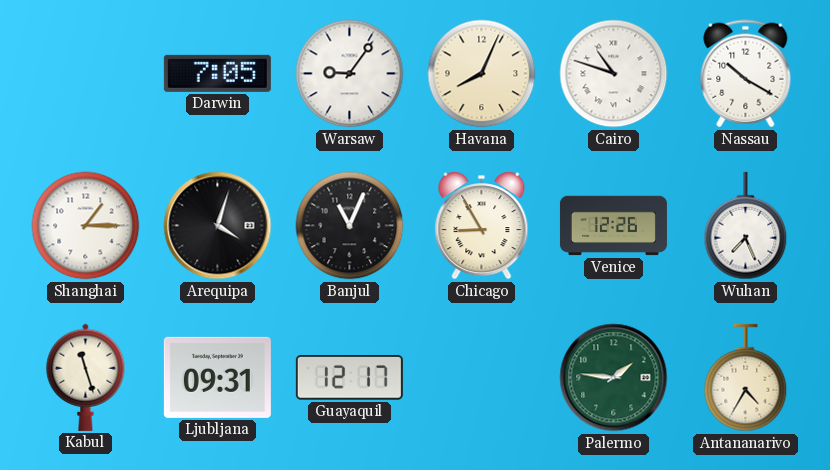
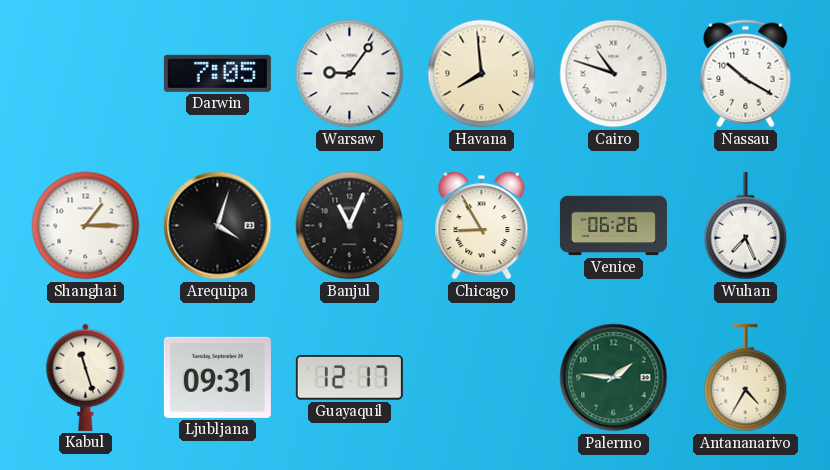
Havana: 8:04 -> 7:59 (482, 74)
Venice: 12:26 -> 06:26 (613, 226)
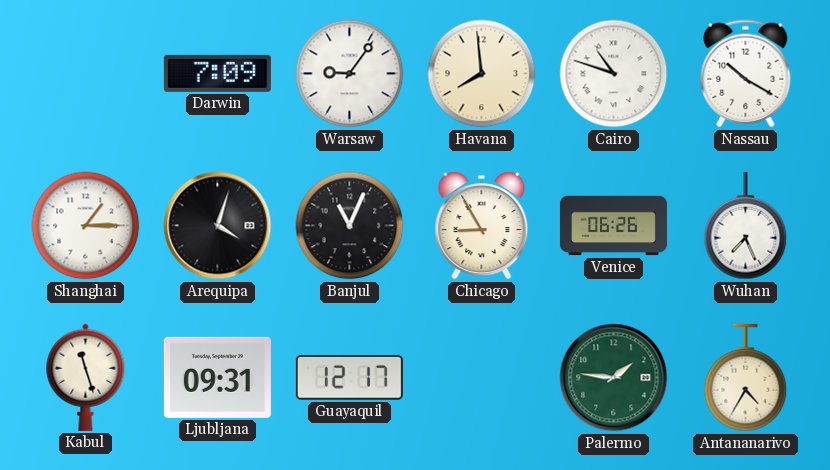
Darwin: 7:05 -> 7:09 (217, 73)
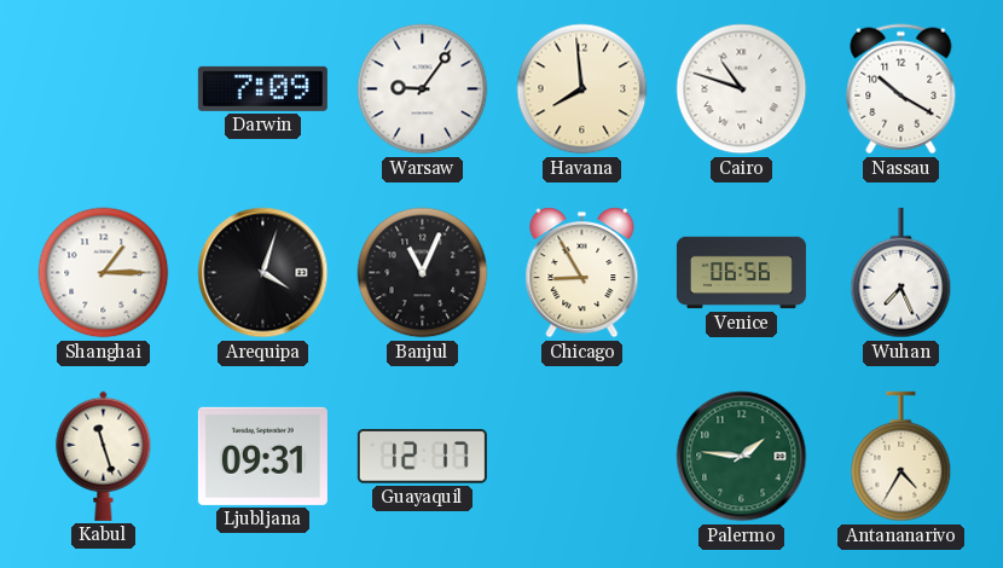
Venice: 06:26 -> 06:56 (741, 273)
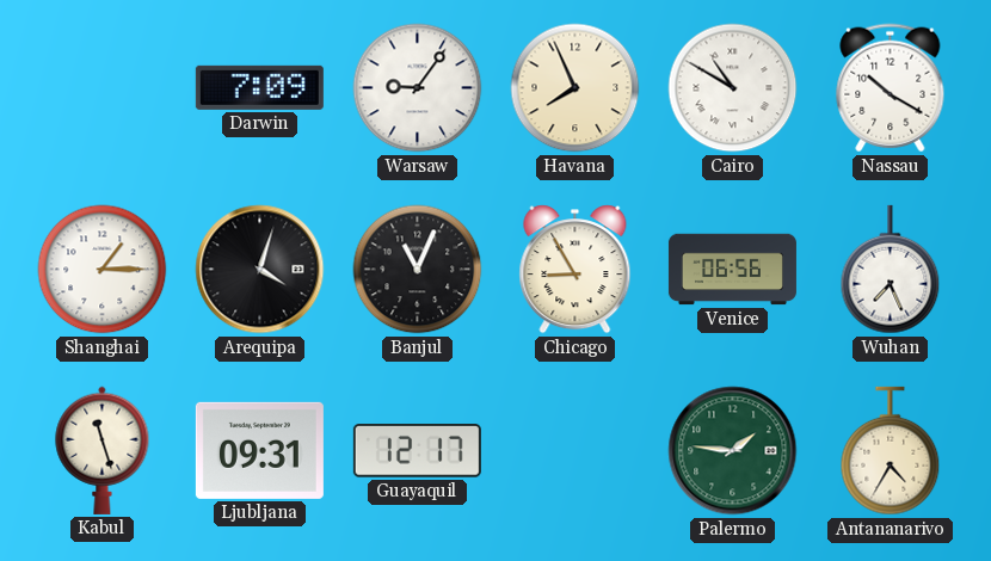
Havana: 7:59 -> 7:56 (575, 88)
Cairo: 10:48 -> 10:50 (733, 88)
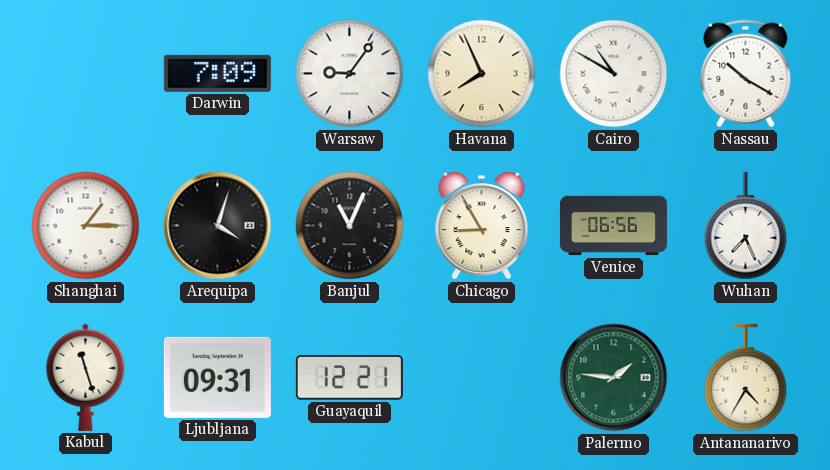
Guayaquil: 12:17 -> 12:21 (349, 378)
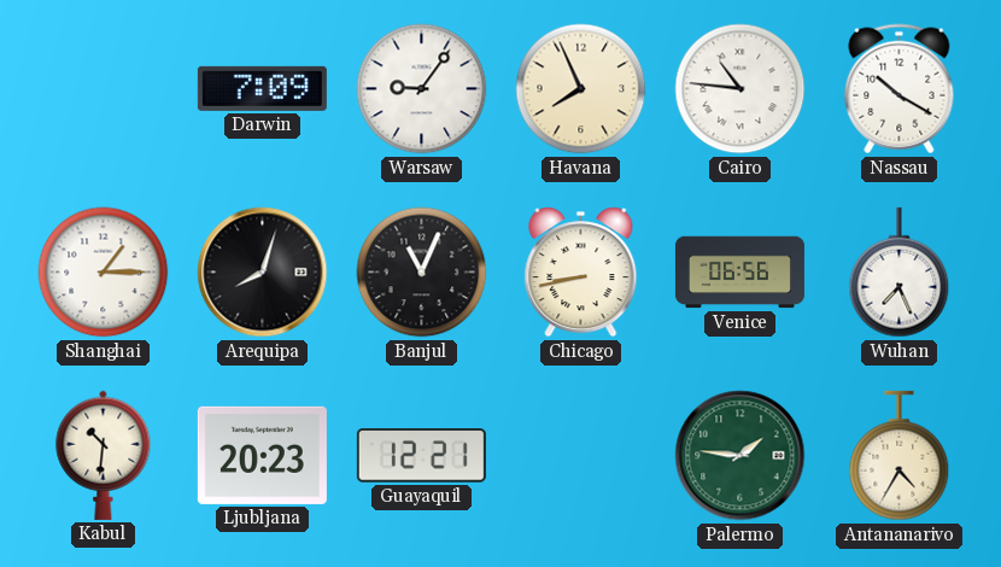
Cairo: 10:50 -> 10:46 (740, 89)
Arequipa: 4:03 -> 8:03 (263, 273)
Chicago: 8:55 -> 8:43 (581, 273)
Kabul: 11:27 -> 10:31 (104, 455)
Ljubljana: 09:31 -> 20:23 (262, 455)
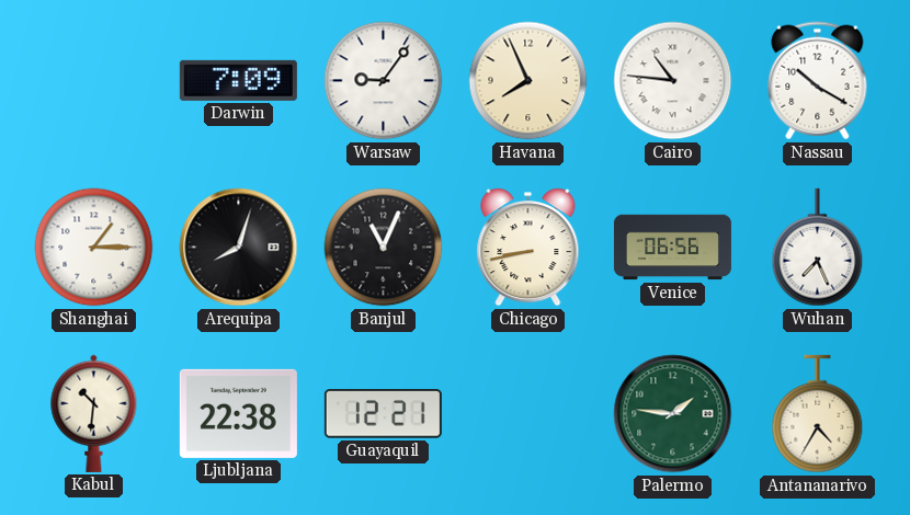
Ljubljana: 20:23 -> 22:38 (238, 413)
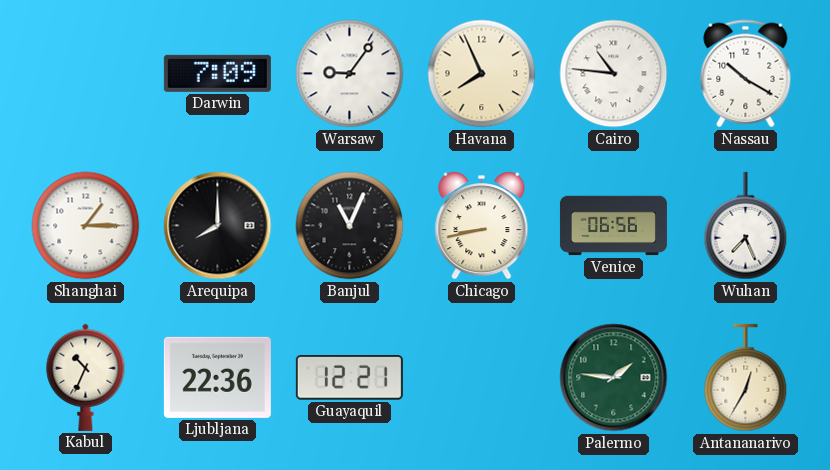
Arequipa: 8:03 -> 8:00 (218, 226)
Kabul: 10:31 -> 10:34 (86, 377)
Ljubljana: 22:38 -> 22:36 (217, 377)
Antananarivo: 4:35 -> 12:35 (746, 378)
